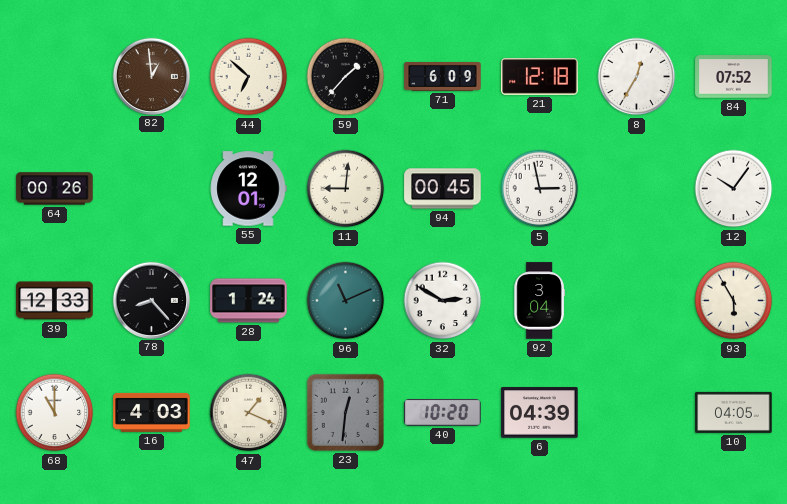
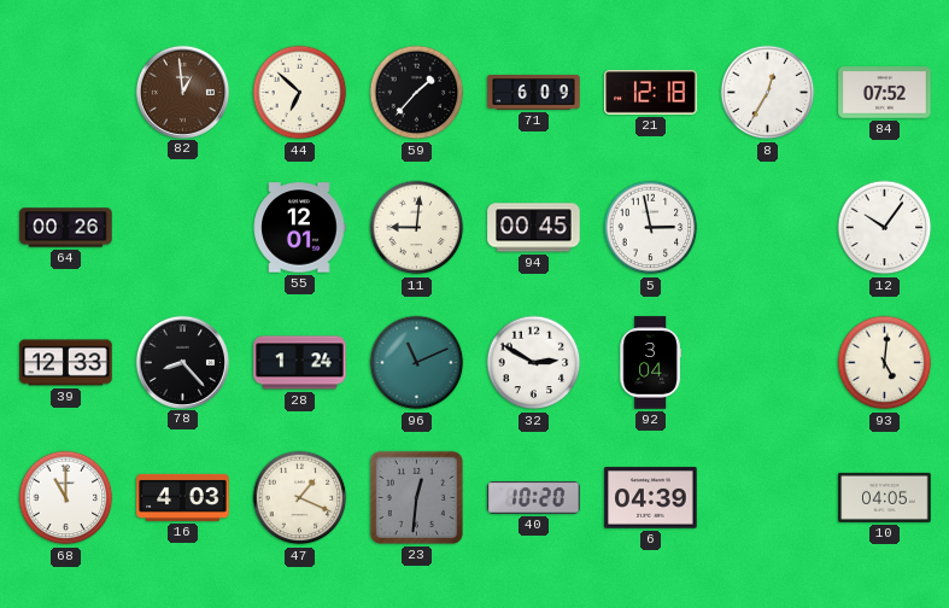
93: 5:55 -> 5:01 (885, 363)
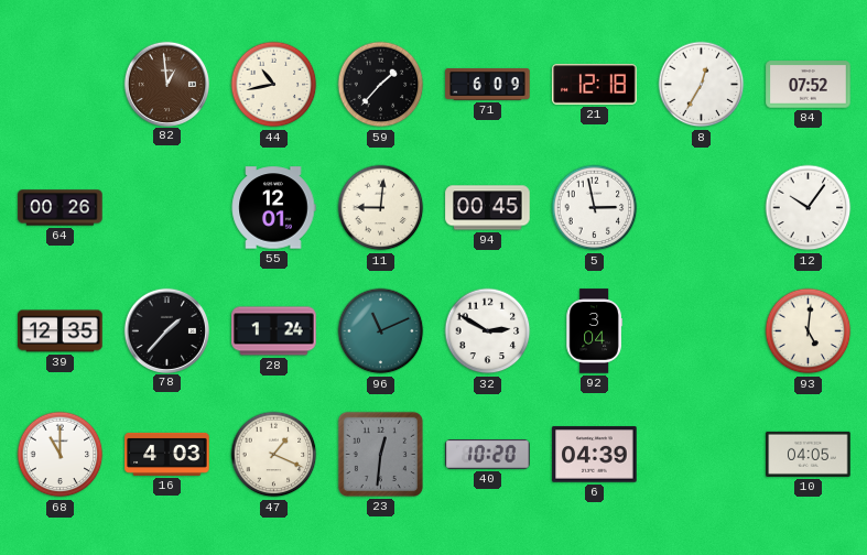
44: 6:52 -> 10:43 (274, 85)
39: 12:33 -> 12:35 (61, 331)
78: 8:23 -> 1:37 (166, 330)
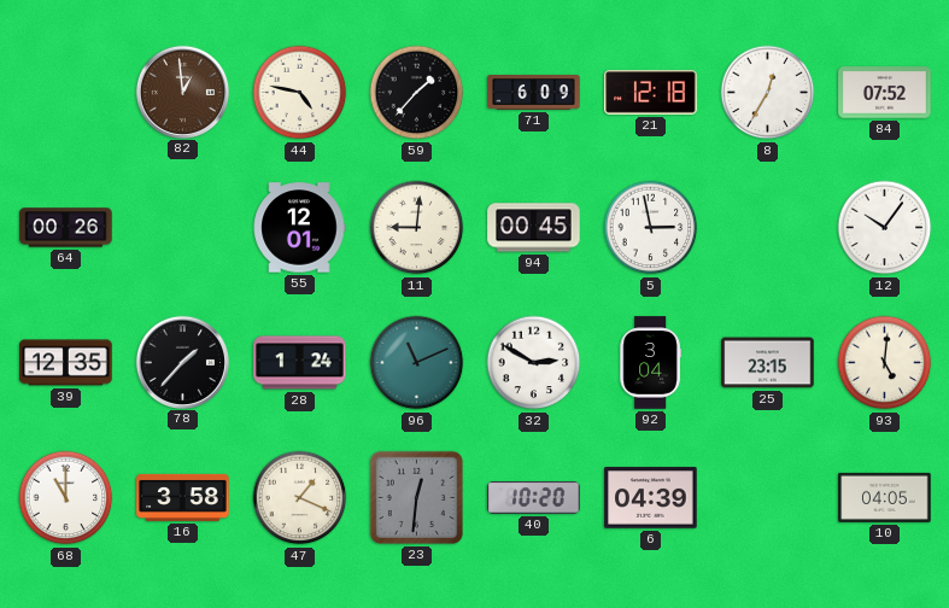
44: 10:43 -> 4:47 (300, 93)
25: none -> 23:15 (768, 363)
16: 4:03 -> 3:58 (183, 497)
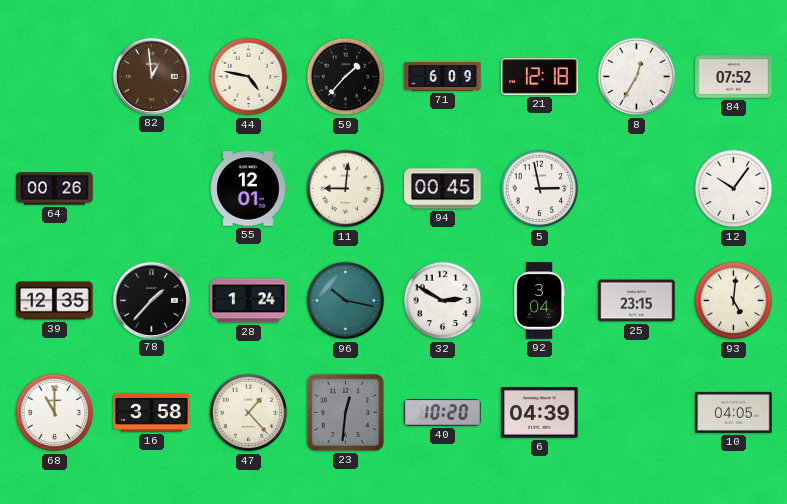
96: 11:11 -> 10:17 (346, 301)
47: 1:19 -> 1:23 (249, 413)
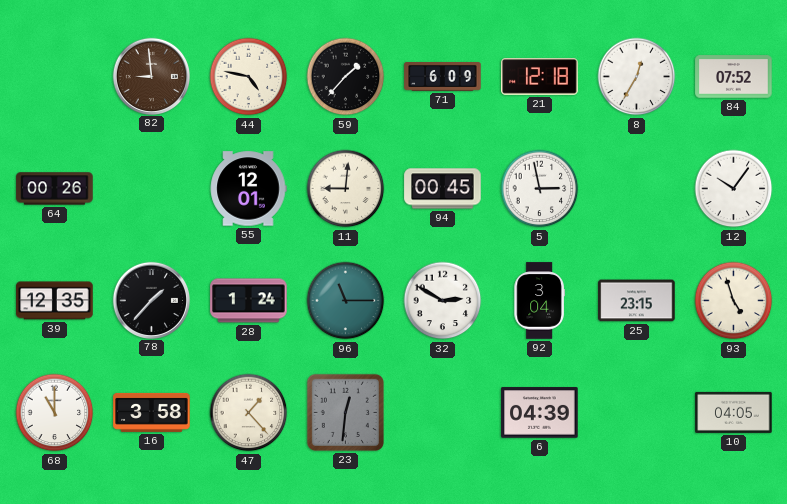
82: 12:59 -> 8:59 (151, 76)
96: 10:17 -> 11:15 (346, 301)
93: 5:01 -> 4:57 (734, 301)
40: 10:20 -> none (443, 413)
